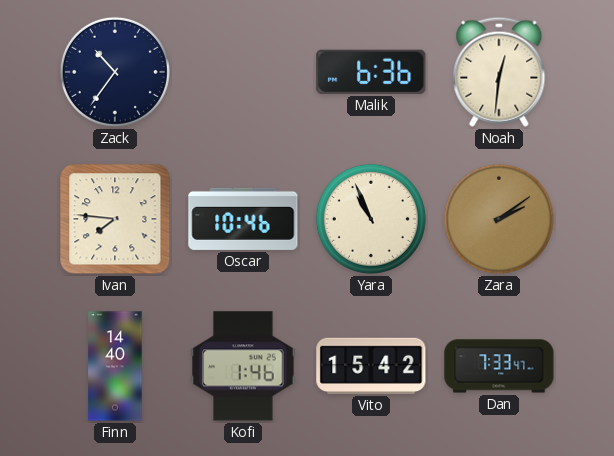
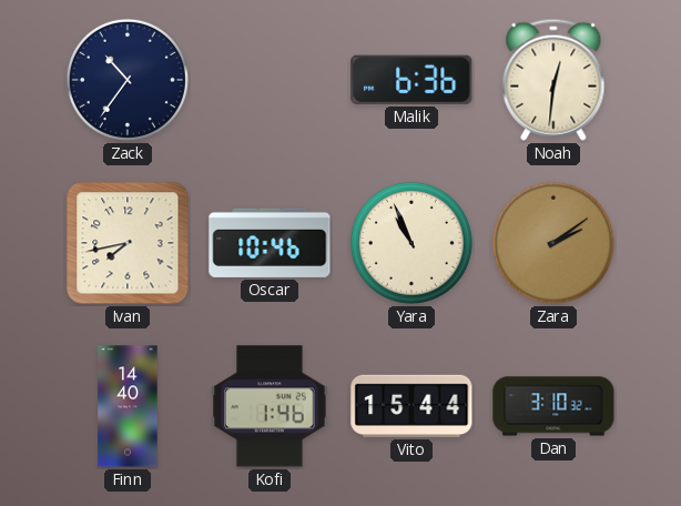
Ivan: 7:46 -> 7:43 (128, 243)
Vito: 15:42 -> 15:44 (411, 406)
Dan: 7:33 -> 3:10 (553, 406)
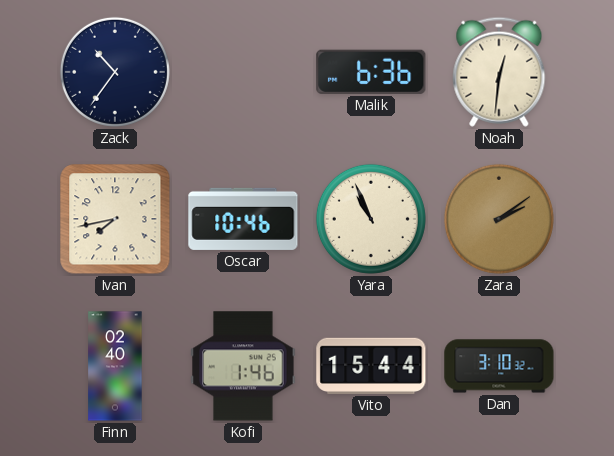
Finn: 14:40 -> 02:40 (115, 366)
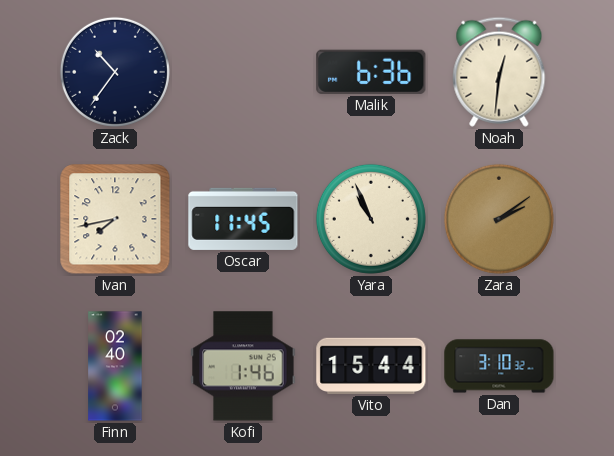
Oscar: 10:46 -> 11:45 (243, 219)
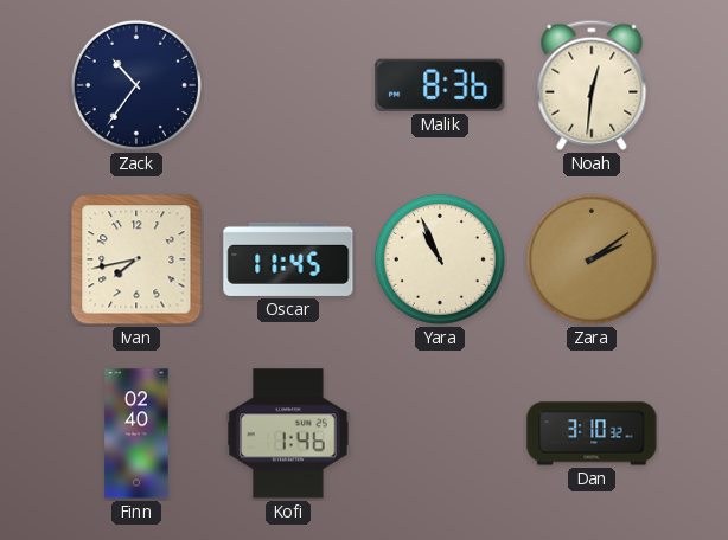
Malik: 6:36 -> 8:36 (440, 85)
Vito: 15:44 -> none (371, 366)
